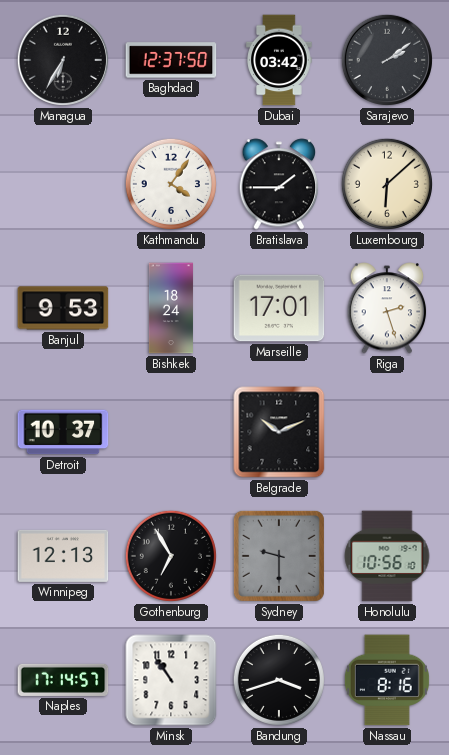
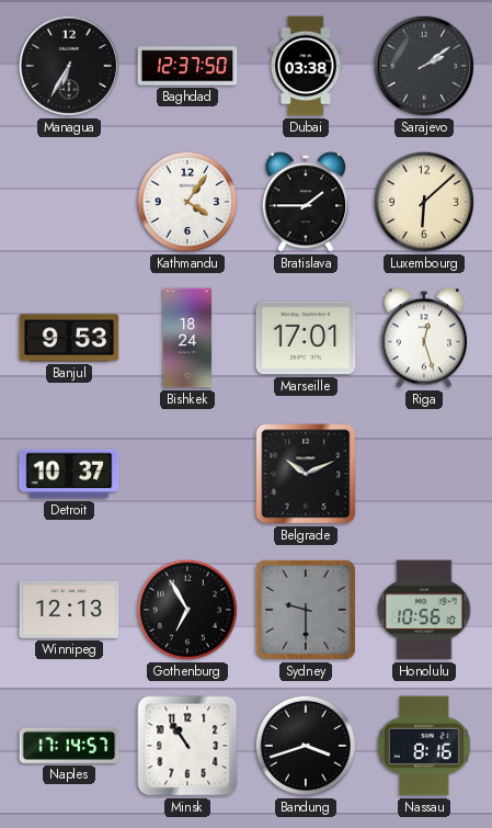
Dubai: 03:42 -> 03:38 (306, 66)
Riga: 2:27 -> 12:27 (424, 338)
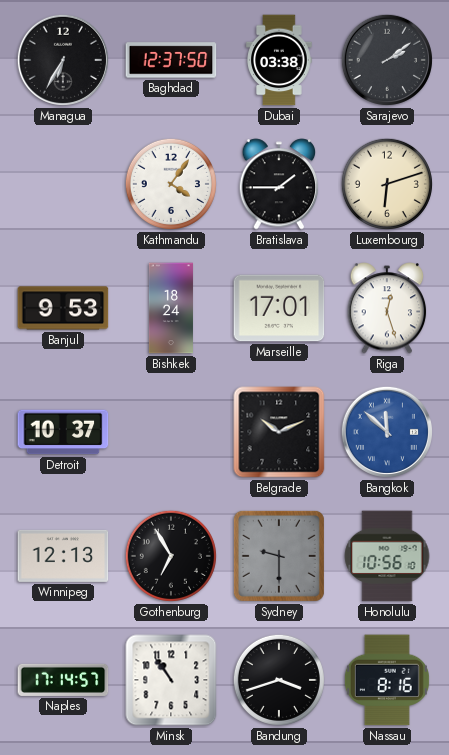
Luxembourg: 6:08 -> 6:12 (387, 184)
Bangkok: none -> 11:52 (387, 432)
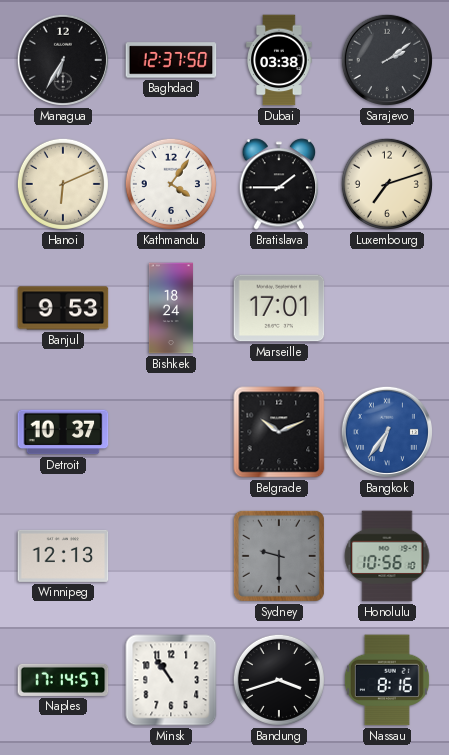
Hanoi: none -> 6:11 (63, 184)
Luxembourg: 6:12 -> 7:12 (387, 184)
Riga: 12:27 -> none (387, 308)
Bangkok: 11:52 -> 6:36 (387, 432)
Gothenburg: 6:55 -> none (171, 556)
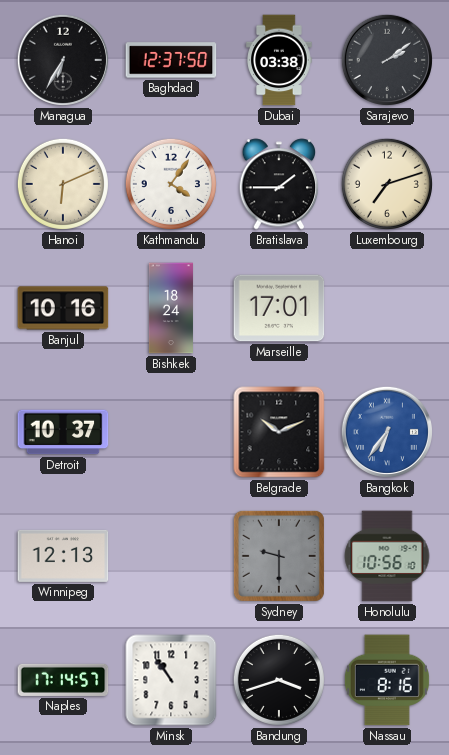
Banjul: 9:53 -> 10:16 (63, 308)
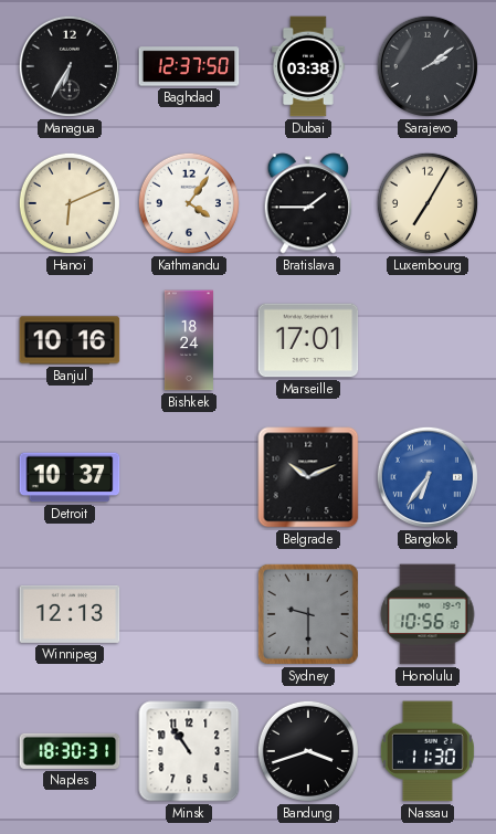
Luxembourg: 7:12 -> 7:05 (428, 203)
Naples: 17:14 -> 18:30 (70, 751)
Nassau: 8:16 -> 11:30 (428, 751)
